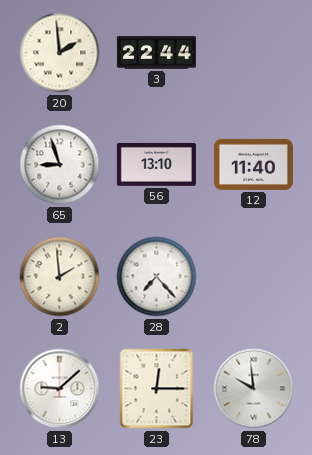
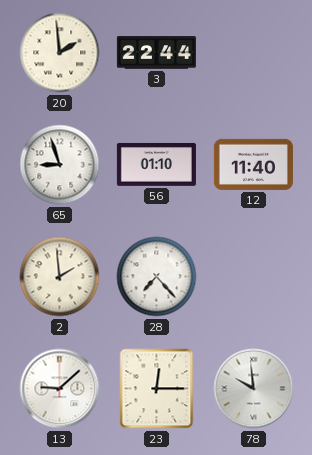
56: 13:10 -> 01:10 (156, 165)
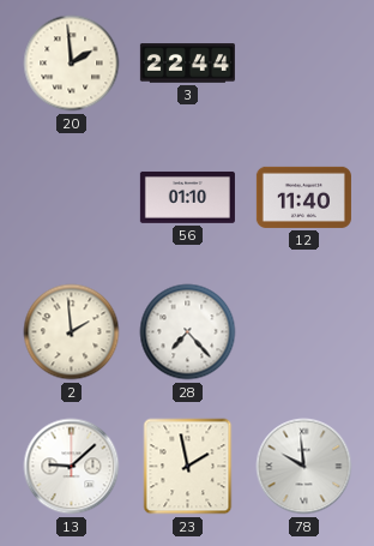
65: 8:57 -> none (60, 165)
23: 12:15 -> 1:58 (188, 467)
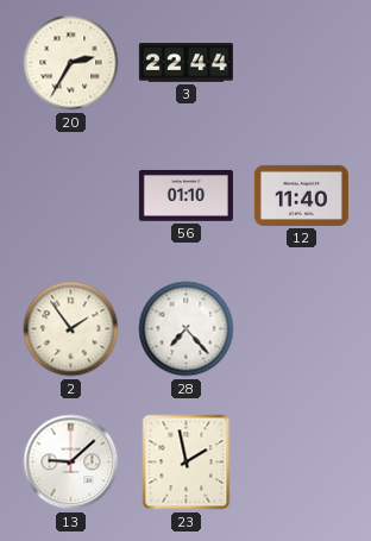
20: 1:59 -> 2:35 (71, 63)
2: 1:59 -> 1:54 (71, 329)
78: 9:59 -> none (304, 467)
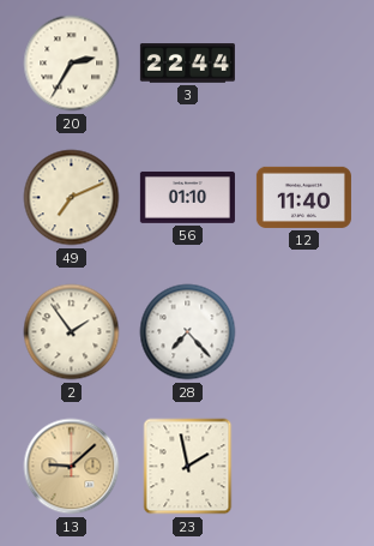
49: none -> 7:11 (72, 198)
13 dial: white -> champagne (72, 467)
